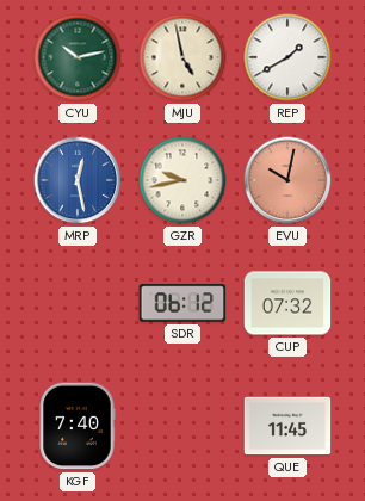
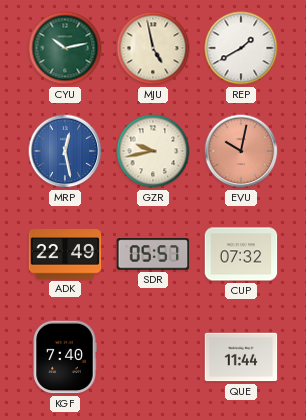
ADK: none -> 22:49 (65, 254)
SDR: 06:12 -> 05:57 (153, 254)
QUE: 11:45 -> 11:44 (241, 357)
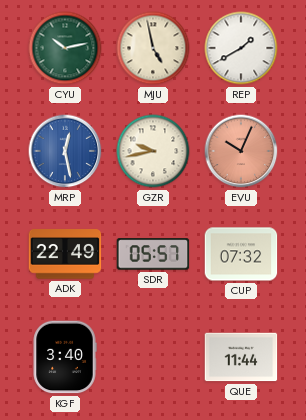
EVU: 10:02 -> 10:04 (241, 151)
KGF: 7:40 -> 3:40 (65, 357)
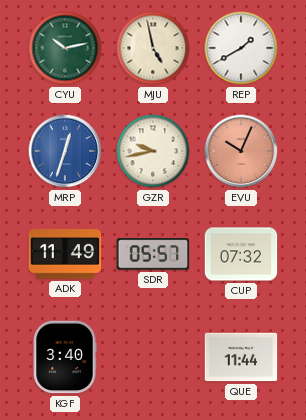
MRP: 12:28 -> 12:33 (65, 151)
ADK: 22:49 -> 11:49 (65, 254)
